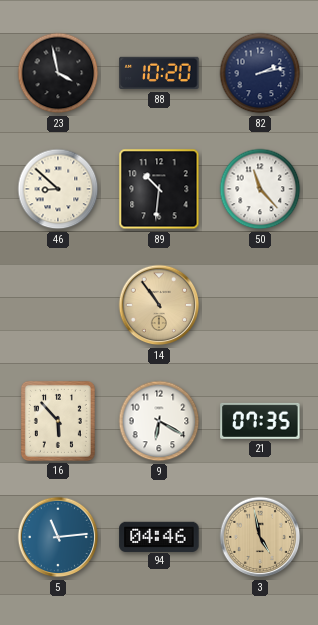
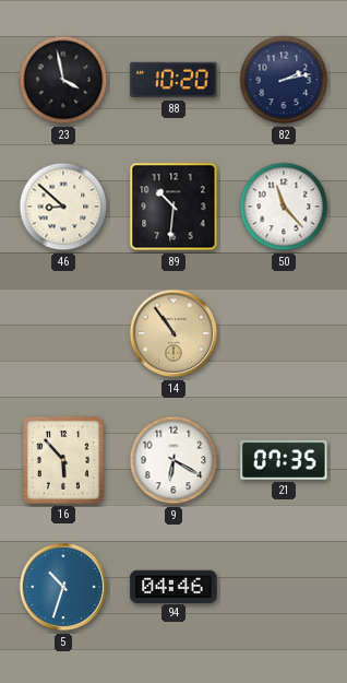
5: 11:14 -> 10:33 (63, 587)
3: 4:58 -> none (260, 537)
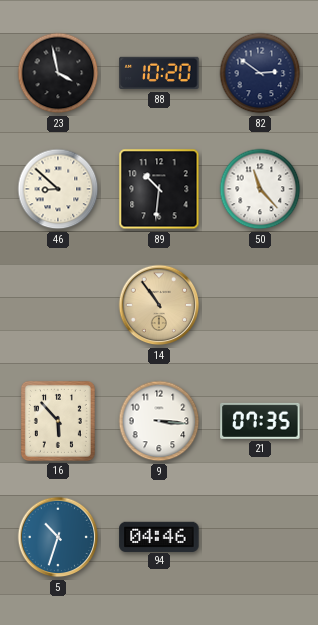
82: 2:13 -> 2:51 (260, 73)
9: 6:20 -> 3:16 (159, 421)
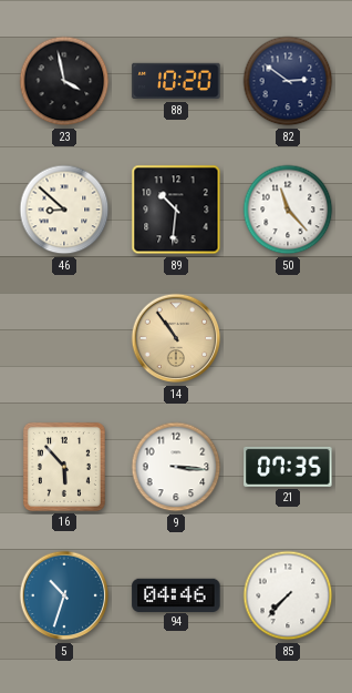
85: none -> 7:37 (288, 595)
